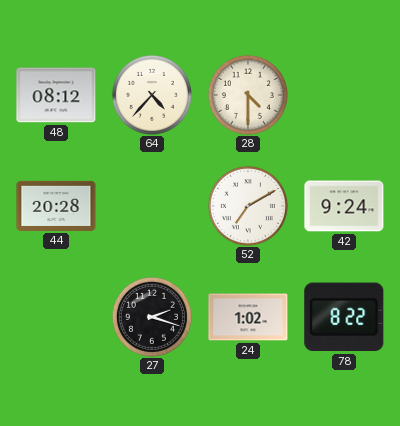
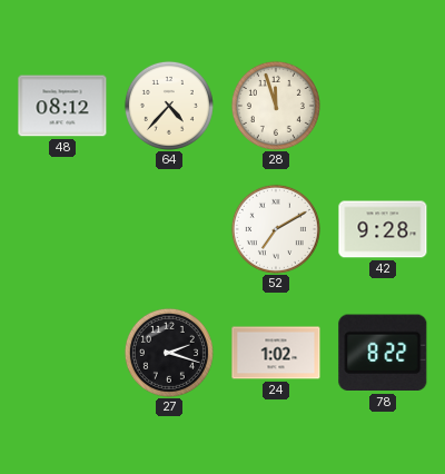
28: 4:30 -> 11:57 (276, 106)
44: 20:28 -> none (56, 206)
42: 9:24 -> 9:28 (383, 229)
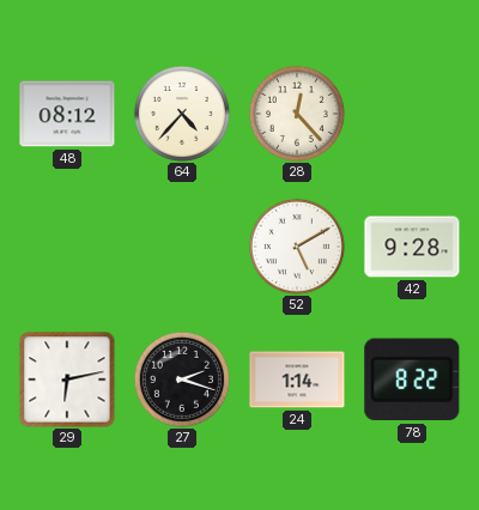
28: 11:57 -> 12:23 (297, 114)
52: 7:10 -> 5:10 (297, 247)
29: none -> 6:13 (67, 380)
24: 1:02 -> 1:14 (297, 380)
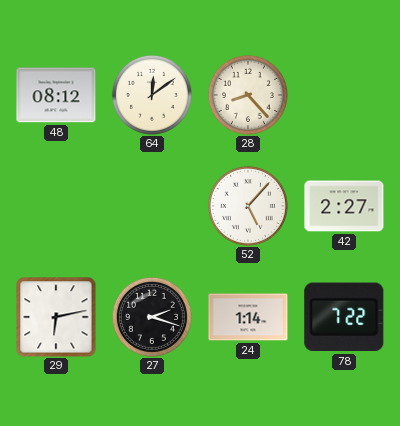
64: 4:37 -> 12:09 (152, 95)
28: 12:23 -> 8:23 (248, 95)
52: 5:10 -> 5:07 (248, 206)
42: 9:28 -> 2:27 (344, 206)
78: 8:22 -> 7:22 (344, 317)
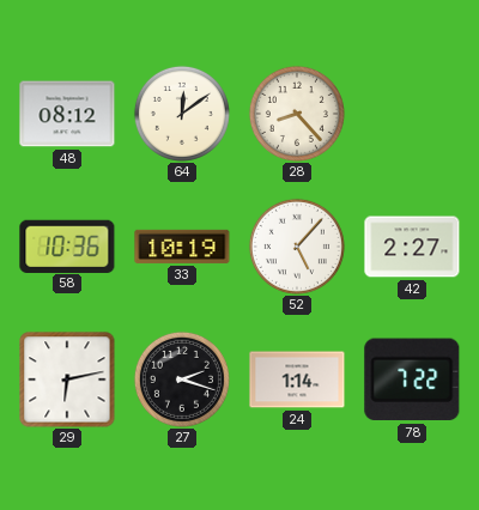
58: none -> 10:36 (67, 245)
33: none -> 10:19 (182, 247)
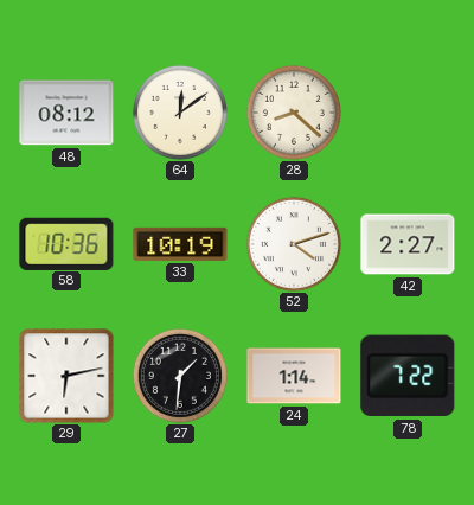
28: 8:23 -> 8:22 (294, 113)
52: 5:07 -> 4:12 (294, 244)
27: 2:18 -> 1:31 (180, 376)
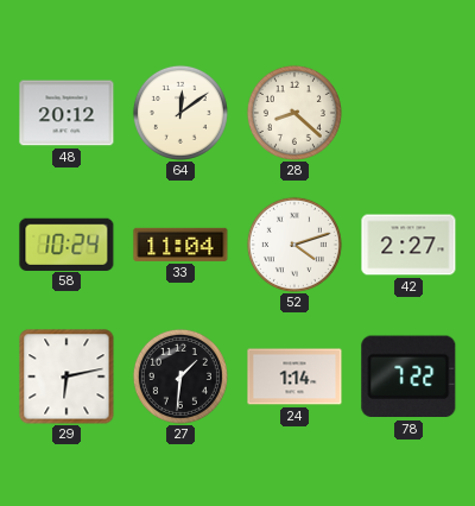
48: 08:12 -> 20:12 (66, 113)
58: 10:36 -> 10:24 (66, 243)
33: 10:19 -> 11:04 (180, 245)
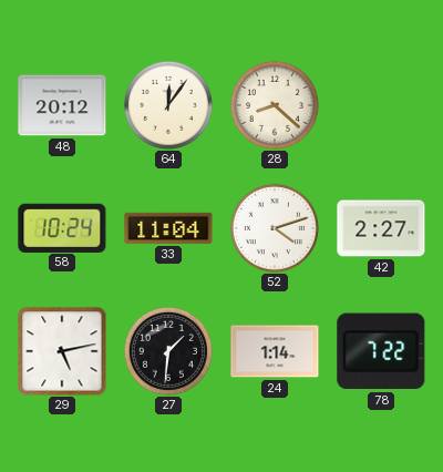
64: 12:09 -> 12:06 (168, 105)
29: 6:13 -> 5:13 (62, 351)
